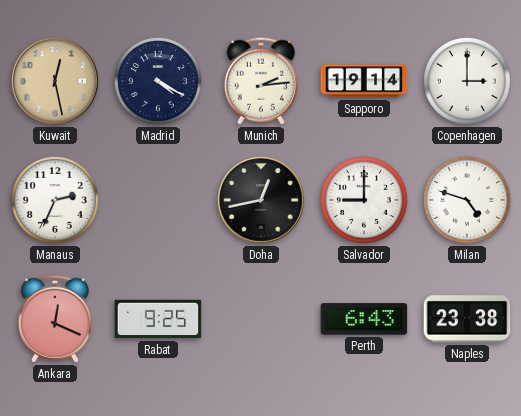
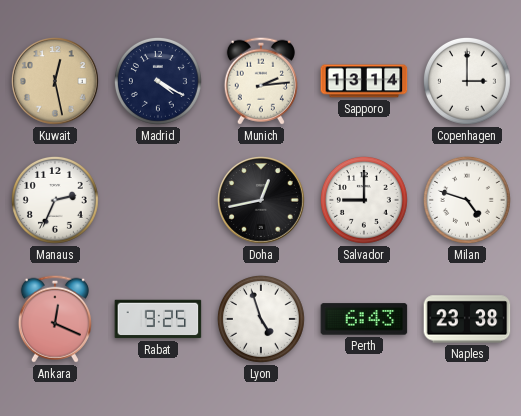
Sapporo: 19:14 -> 13:14 (364, 81)
Lyon: none -> 4:57 (261, 319)
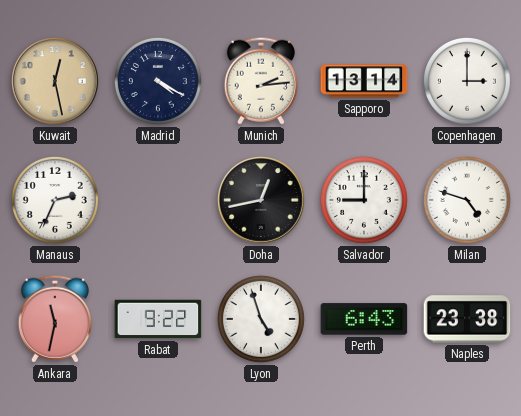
Ankara: 12:19 -> 11:32 (55, 319)
Rabat: 9:25 -> 9:22 (158, 319)
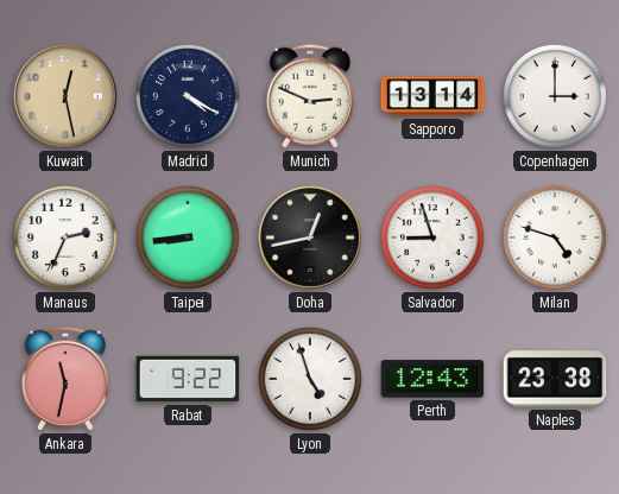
Munich: 2:14 -> 2:49 (310, 96)
Taipei: none -> 8:44 (188, 237)
Salvador: 9:00 -> 8:57 (432, 237)
Perth: 6:43 -> 12:43 (432, 379)
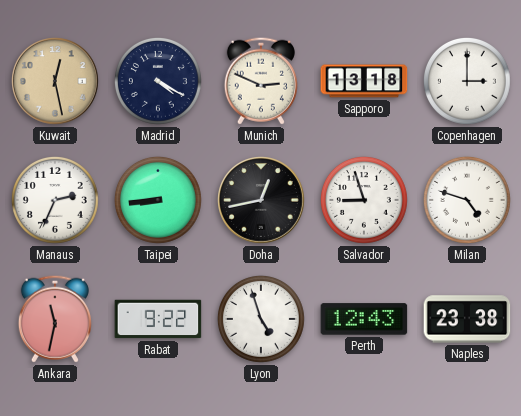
Sapporo: 13:14 -> 13:18 (364, 81)
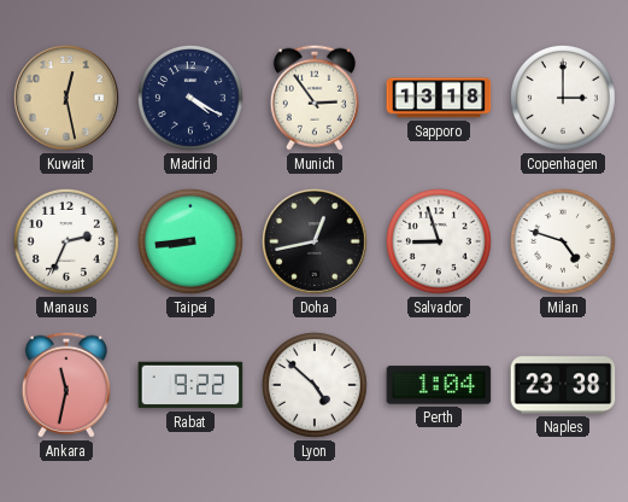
Munich: 2:49 -> 2:54 (315, 98)
Lyon: 4:57 -> 4:52 (315, 385)
Perth: 12:43 -> 1:04 (439, 385)
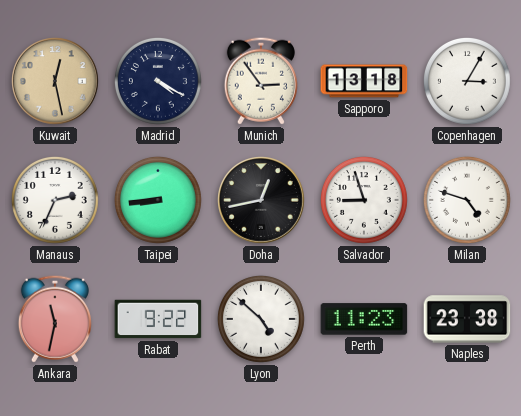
Copenhagen: 3:00 -> 3:05 (467, 81)
Perth: 1:04 -> 11:23 (364, 319)
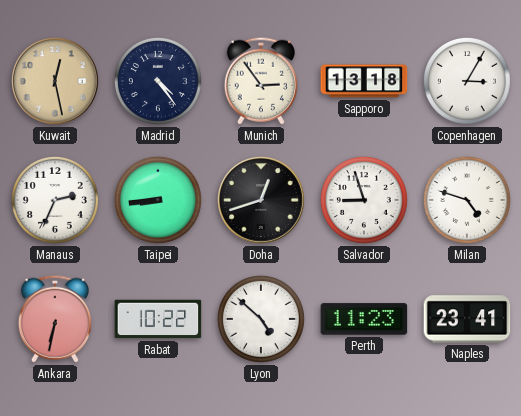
Madrid: 4:20 -> 4:24 (158, 81)
Doha: 12:43 -> 12:42 (262, 201)
Ankara: 11:32 -> 6:32 (55, 319)
Rabat: 9:22 -> 10:22 (158, 319)
Naples: 23:38 -> 23:41 (467, 319)
